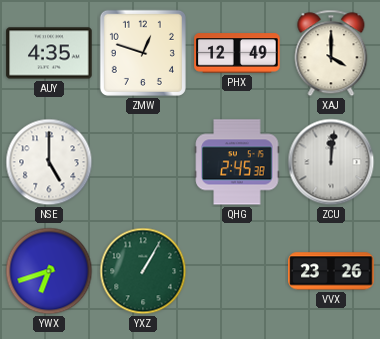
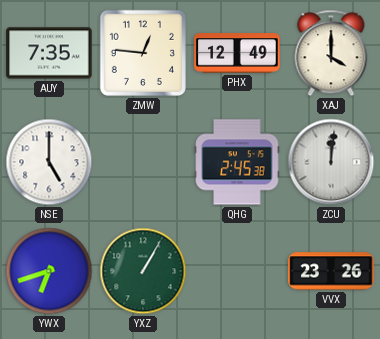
AUY: 4:35 -> 7:35 (49, 53)
ZMW: 12:48 -> 12:46 (143, 53)
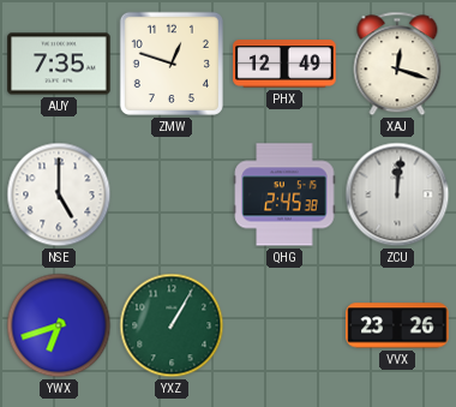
ZMW: 12:46 -> 12:48 (172, 64)
XAJ: 4:00 -> 12:18 (397, 64)
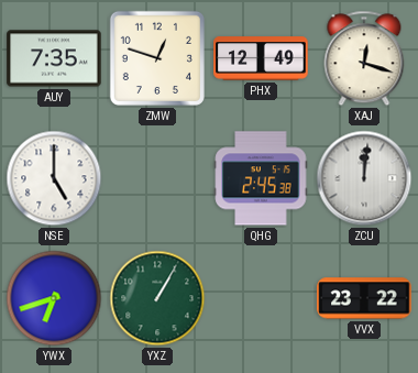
VVX: 23:26 -> 23:22 (364, 298)
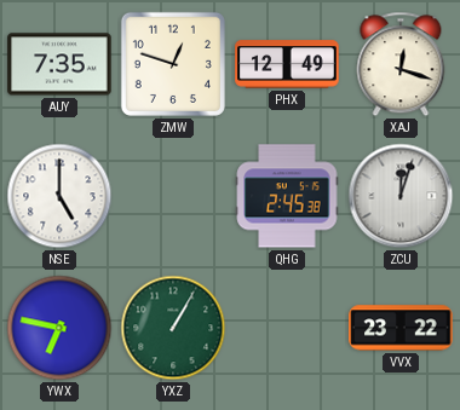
ZCU: 12:01 -> 12:03 (401, 196)
YWX: 6:42 -> 6:47 (59, 328)
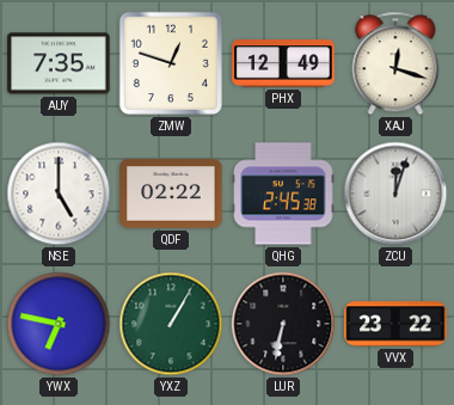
QDF: none -> 02:22 (171, 195)
LUR: none -> 6:32 (283, 324)
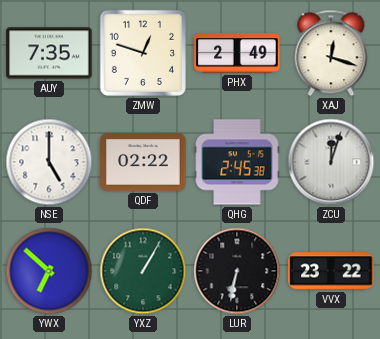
PHX: 12:49 -> 2:49 (237, 53)
YWX: 6:47 -> 6:52 (49, 271)
